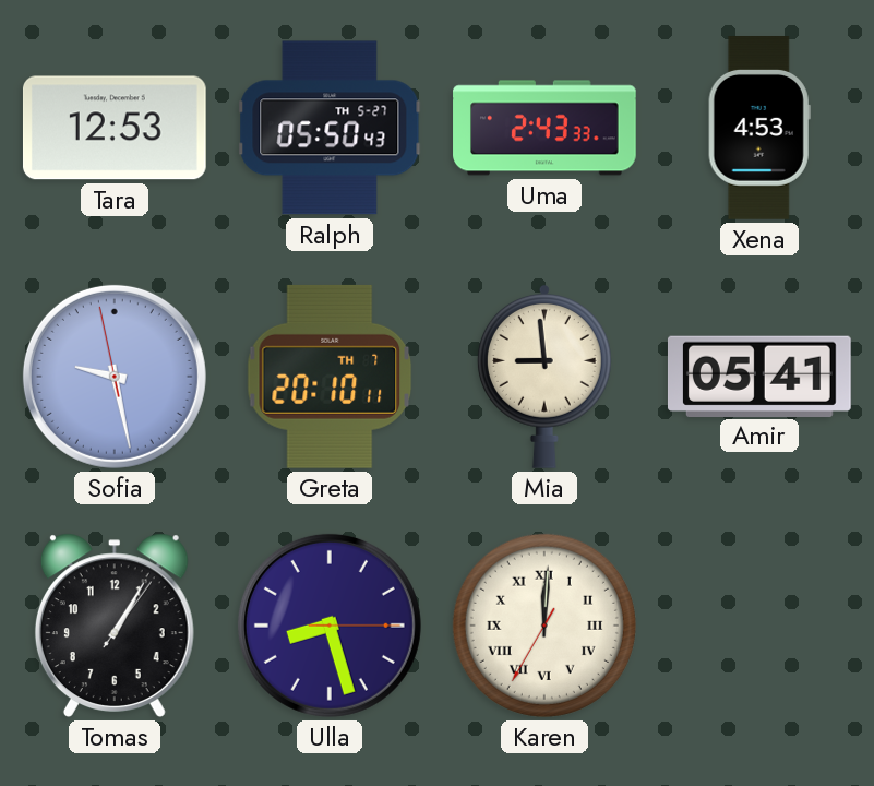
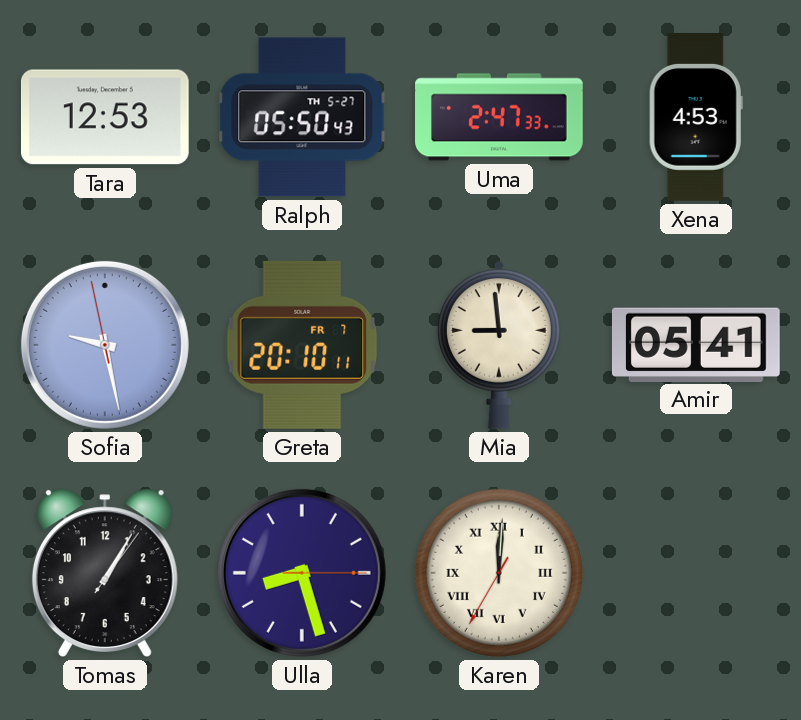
Uma: 2:43 -> 2:47 (499, 117)
Greta date: TH 7 -> FR 7 (302, 345)
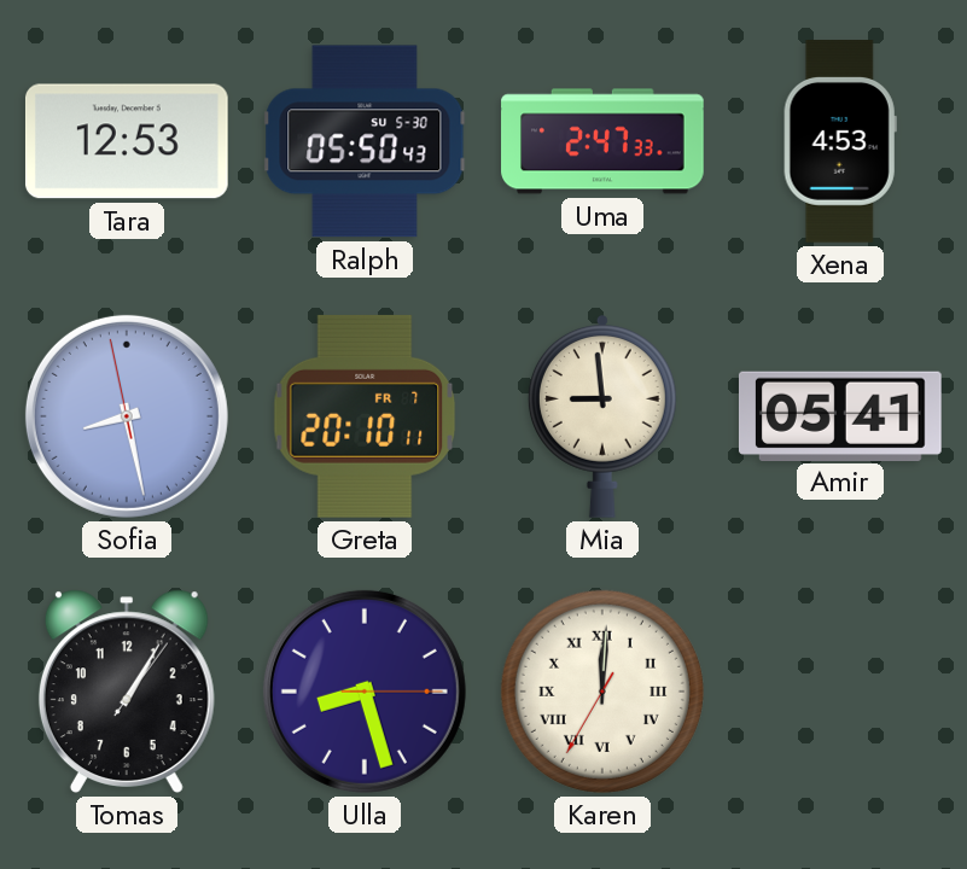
Ralph date: TH 5-27 -> SU 5-30 (365, 141)
Sofia: 9:27 -> 8:27 (127, 416)
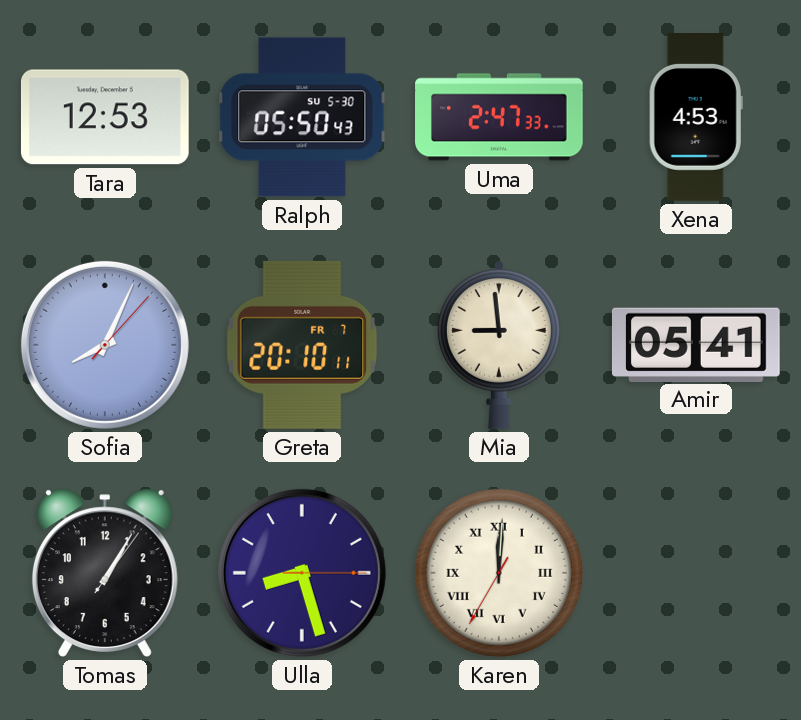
Sofia: 8:27 -> 8:04 (105, 345)
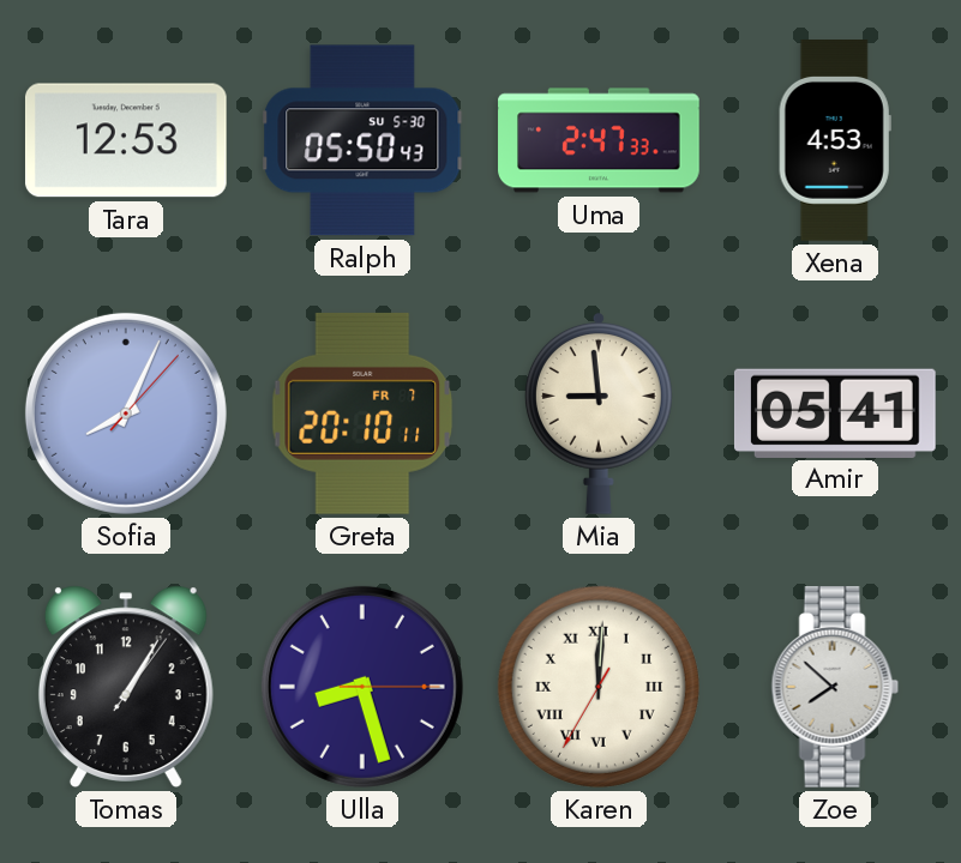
Zoe: none -> 7:52 (835, 688)
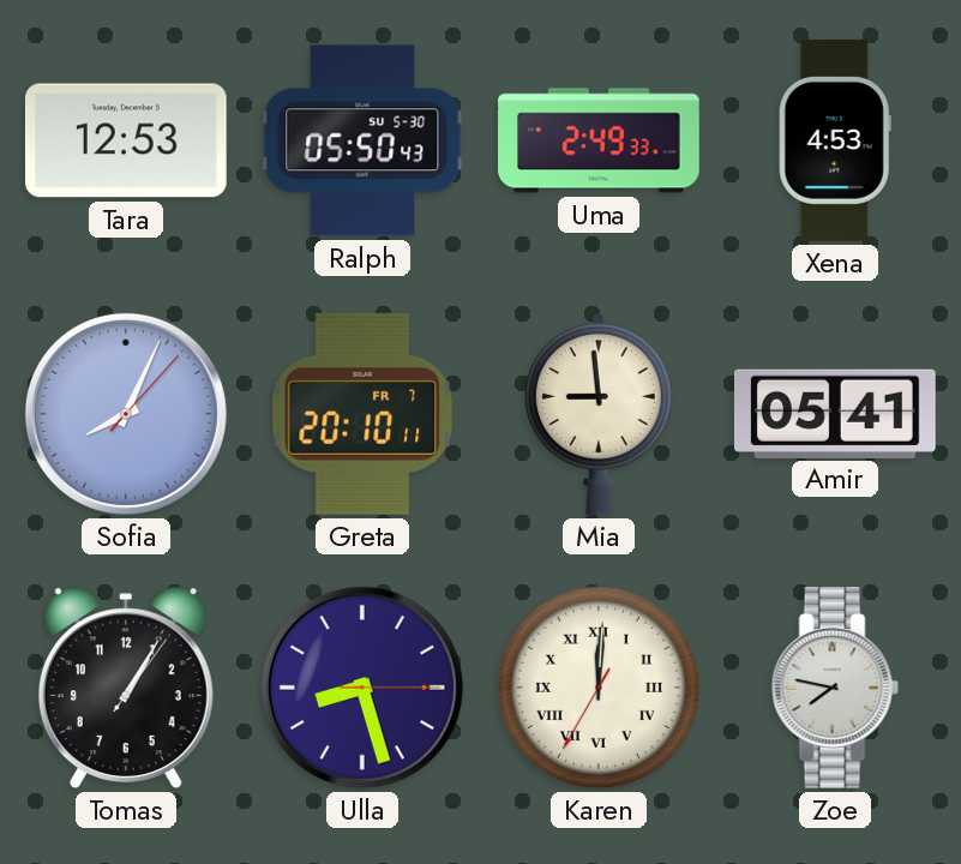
Uma: 2:47 -> 2:49 (599, 140)
Zoe: 7:52 -> 7:47 (835, 689)
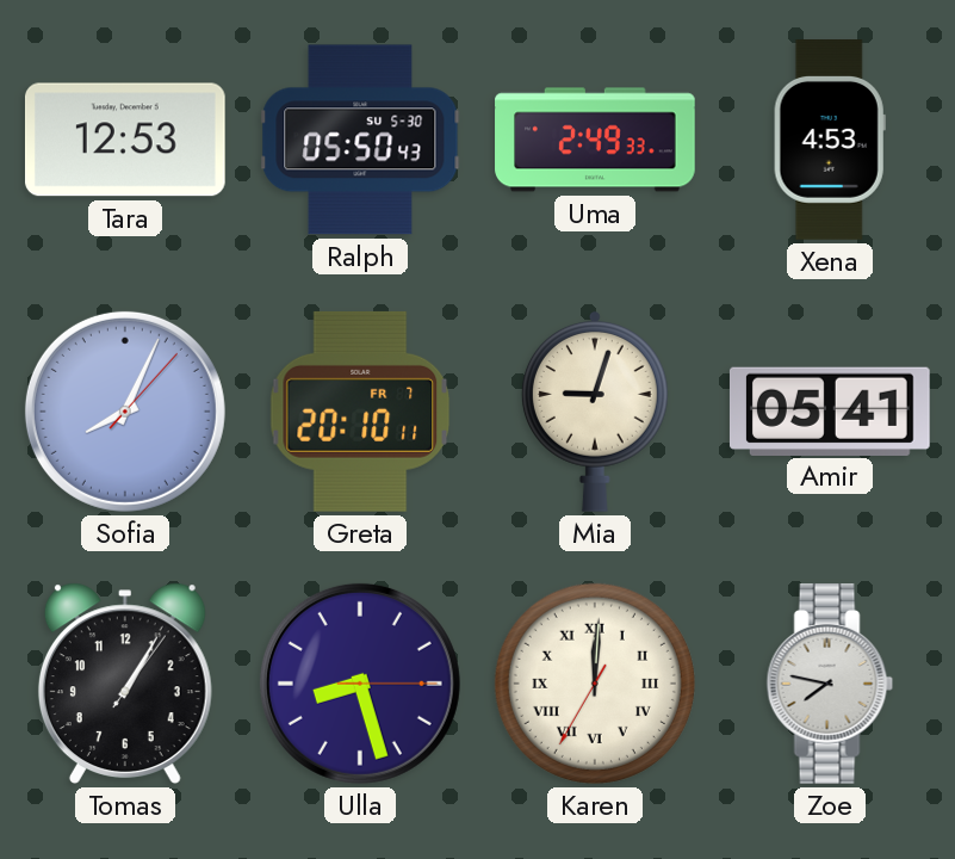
Mia: 8:59 -> 9:03 (595, 412)
